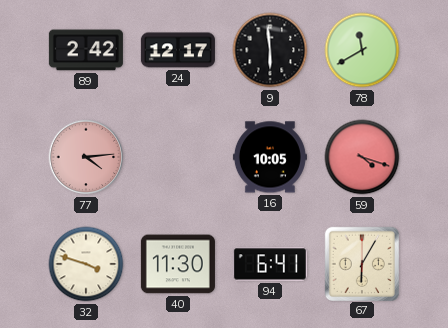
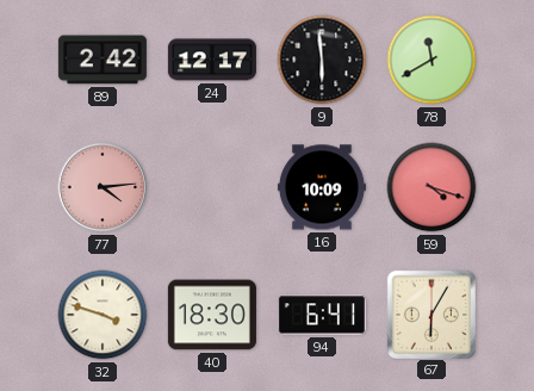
16: 10:05 -> 10:09 (322, 187)
40: 11:30 -> 18:30 (212, 315)
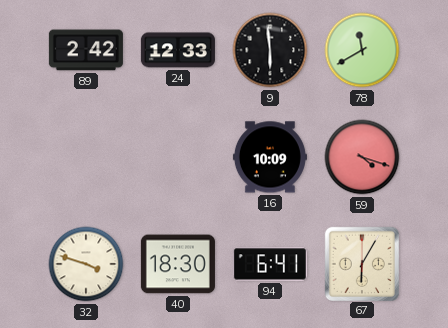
24: 12:17 -> 12:33 (178, 50)
77: 4:14 -> none (103, 187)
